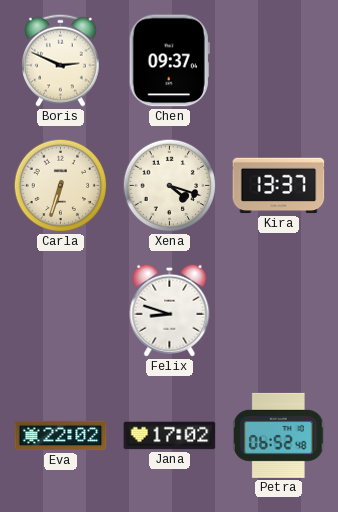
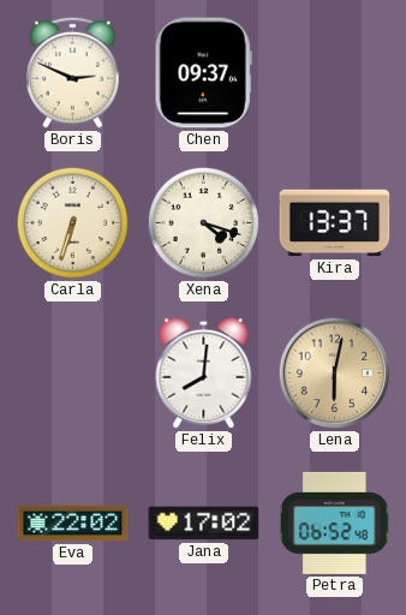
Felix: 8:48 -> 8:01 (204, 372)
Lena: none -> 6:02 (335, 374)
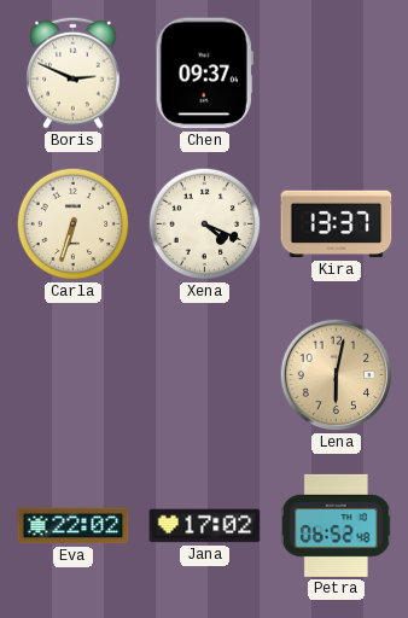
Xena: 4:18 -> 4:19 (205, 225)
Felix: 8:01 -> none (204, 372)
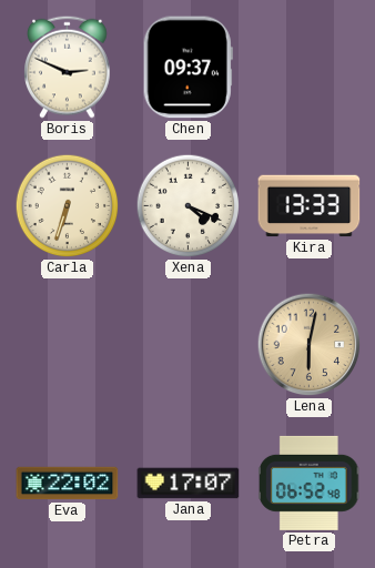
Kira: 13:37 -> 13:33 (310, 206)
Jana: 17:02 -> 17:07 (189, 484)
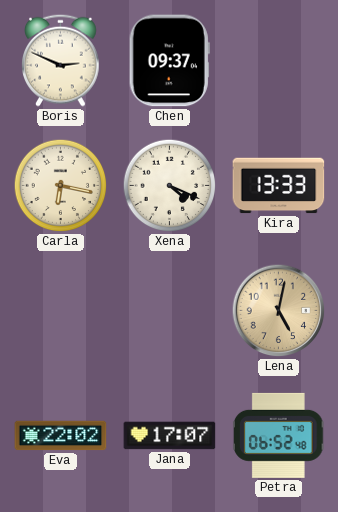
Carla: 6:33 -> 6:17 (61, 186)
Lena: 6:02 -> 5:02 (279, 311)
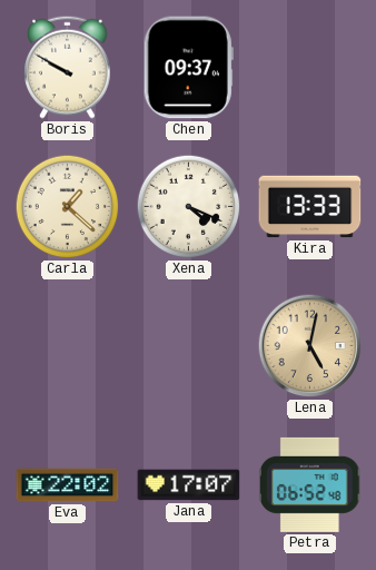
Boris: 2:49 -> 9:50 (68, 67)
Carla: 6:17 -> 1:22 (68, 207)
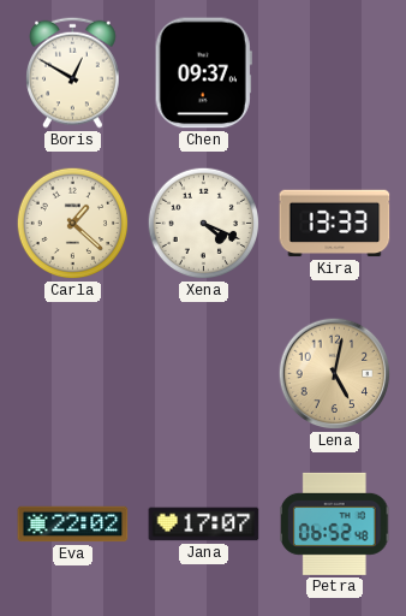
Boris: 9:50 -> 12:50 (73, 72)
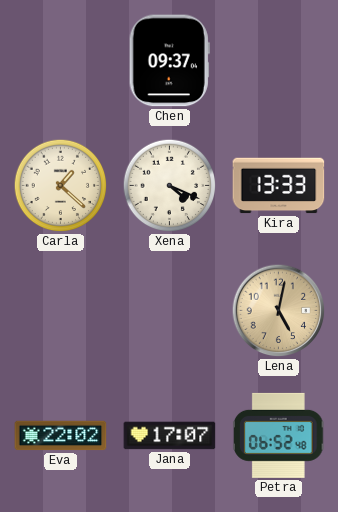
Boris: 12:50 -> none (73, 72)
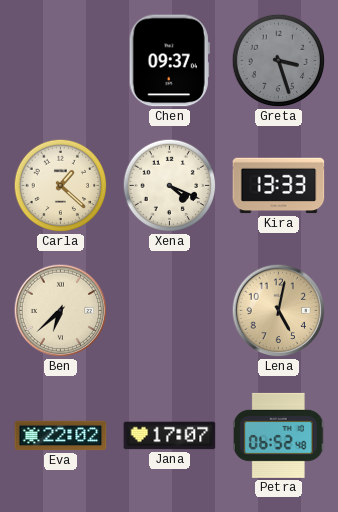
Greta: none -> 3:27 (279, 61)
Ben: none -> 6:38 (61, 311)
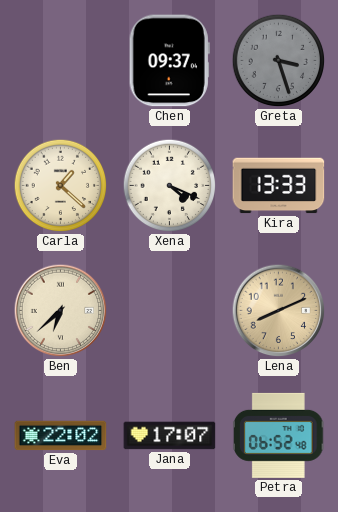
Lena: 5:02 -> 8:11 (279, 311)
